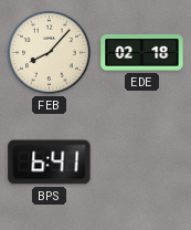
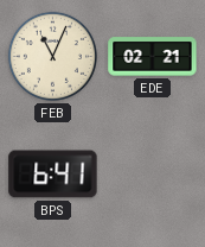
FEB: 8:07 -> 11:04 (52, 56)
EDE: 02:18 -> 02:21 (153, 57)
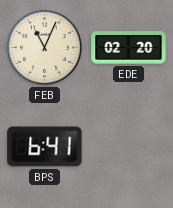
EDE: 02:21 -> 02:20 (129, 48)
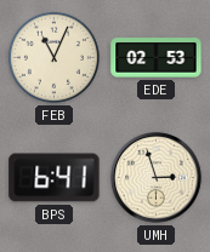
EDE: 02:20 -> 02:53 (157, 58)
UMH: none -> 2:57 (157, 178)
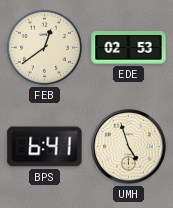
FEB: 11:04 -> 12:39 (44, 47)
UMH: 2:57 -> 4:57 (129, 147)
